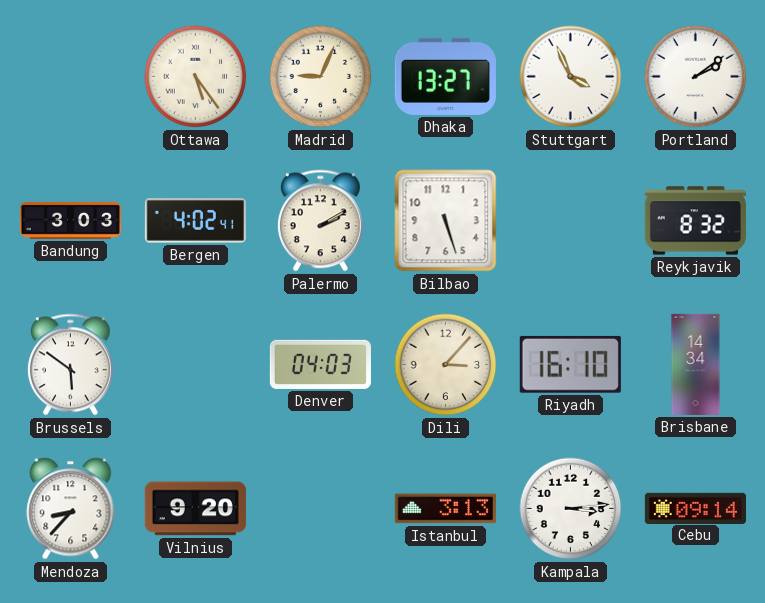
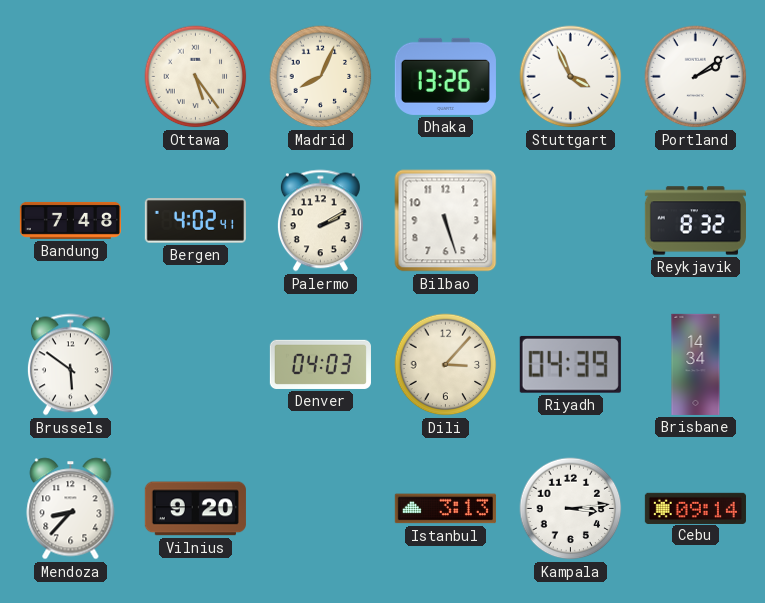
Madrid: 9:04 -> 8:04 (321, 77)
Dhaka: 13:27 -> 13:26 (445, 76)
Bandung: 3:03 -> 7:48 (70, 220)
Riyadh: 16:10 -> 04:39 (570, 364)
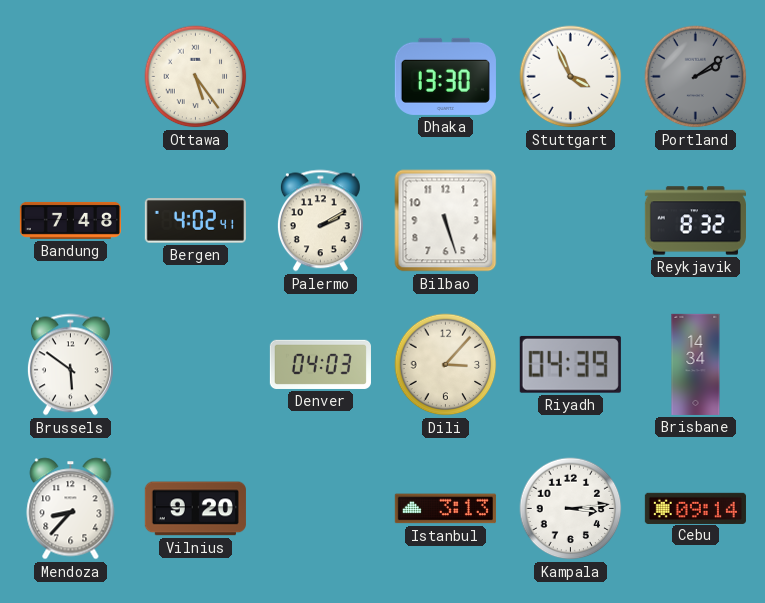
Madrid: 8:04 -> none (321, 77)
Dhaka: 13:26 -> 13:30 (445, 76)
Portland dial: white -> grey (696, 77)
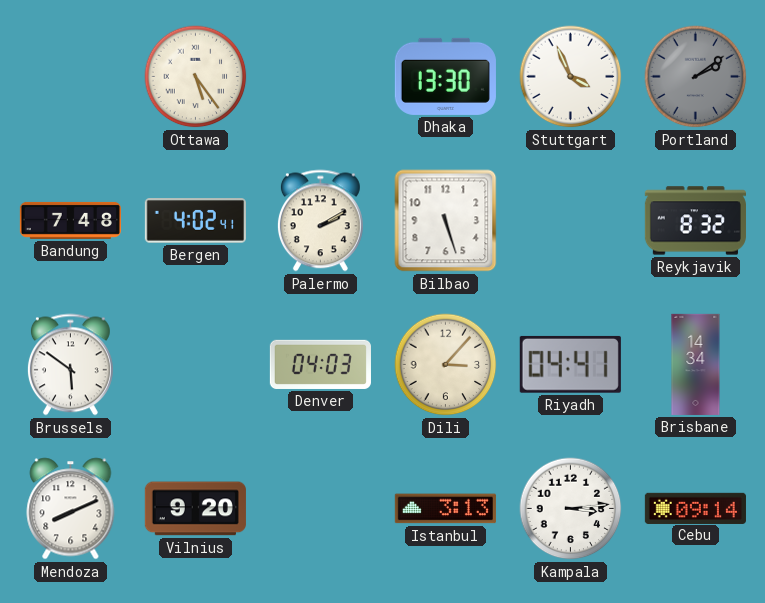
Riyadh: 04:39 -> 04:41 (570, 364)
Mendoza: 8:37 -> 8:11 (71, 509)
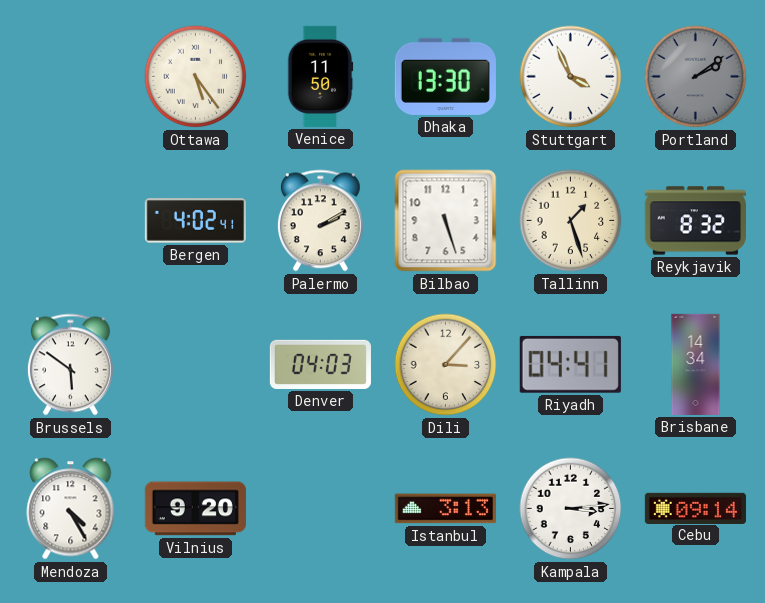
Venice: none -> 11:50 (320, 76)
Bandung: 7:48 -> none (70, 220)
Tallinn: none -> 1:27 (571, 221)
Mendoza: 8:11 -> 4:25 (71, 509)
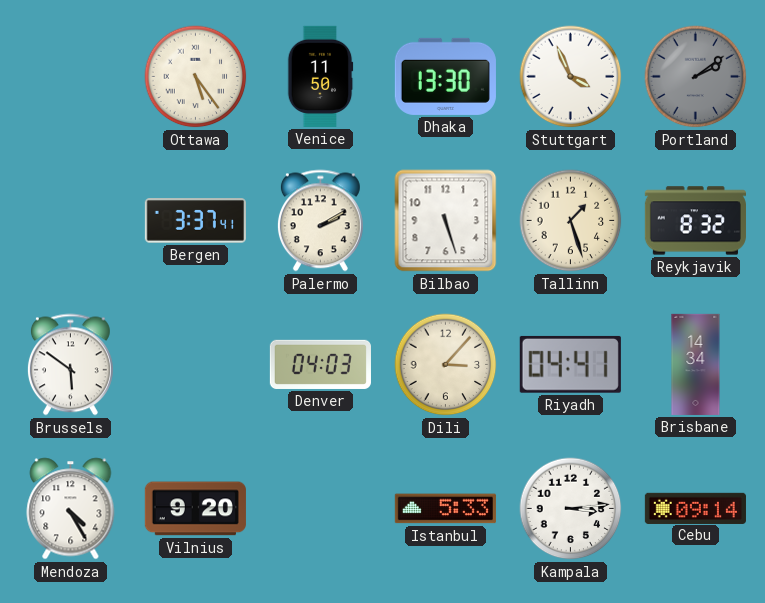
Bergen: 4:02 -> 3:37 (195, 221)
Istanbul: 3:13 -> 5:33 (445, 509)
